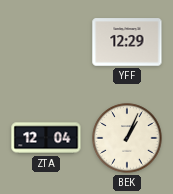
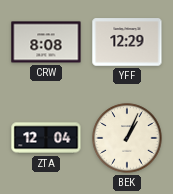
CRW: none -> 8:08 (46, 42)
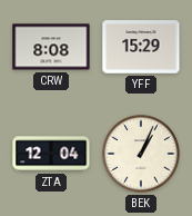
YFF: 12:29 -> 15:29 (141, 47)
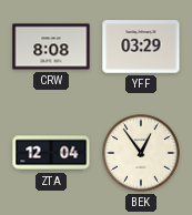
YFF: 15:29 -> 03:29 (141, 47)
BEK: 1:04 -> 12:54 (141, 153)
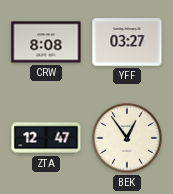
YFF: 03:29 -> 03:27 (127, 42)
ZTA: 12:04 -> 12:47 (46, 138)
